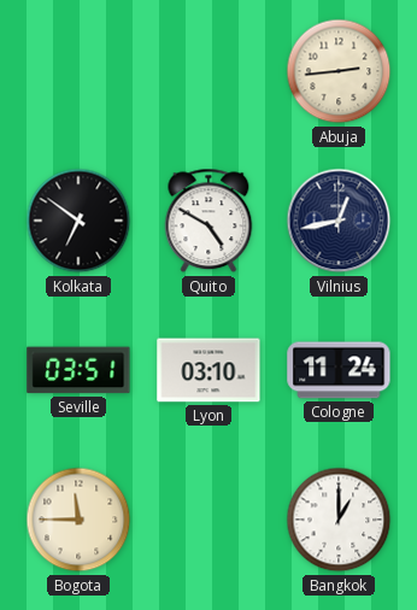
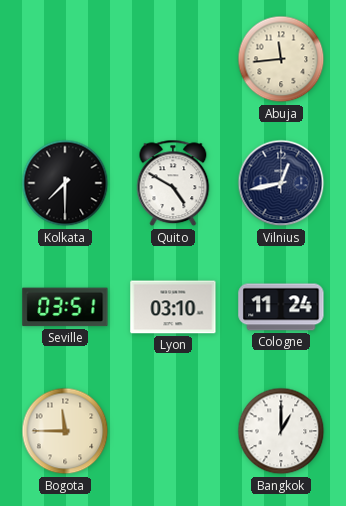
Abuja: 2:44 -> 11:44 (281, 59)
Kolkata: 6:51 -> 7:30 (65, 183)
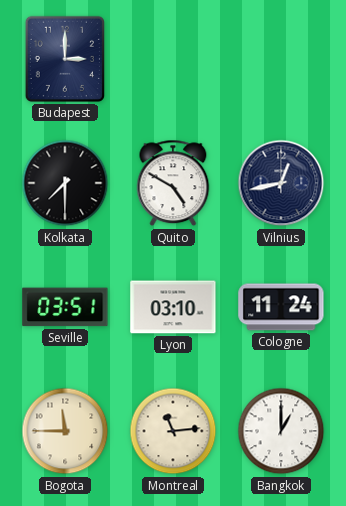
Budapest: none -> 3:00 (65, 59)
Abuja: 11:44 -> none (281, 59)
Montreal: none -> 11:14 (173, 431)
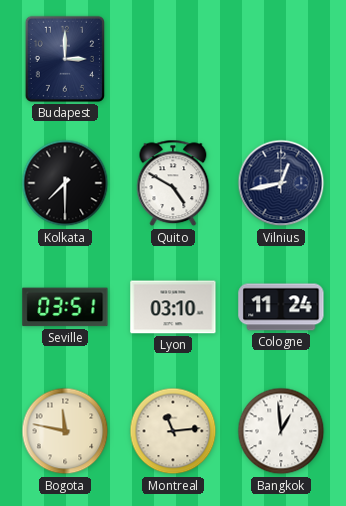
Bogota: 11:45 -> 11:47 (65, 431)
Bangkok: 1:00 -> 12:59 (281, 431)
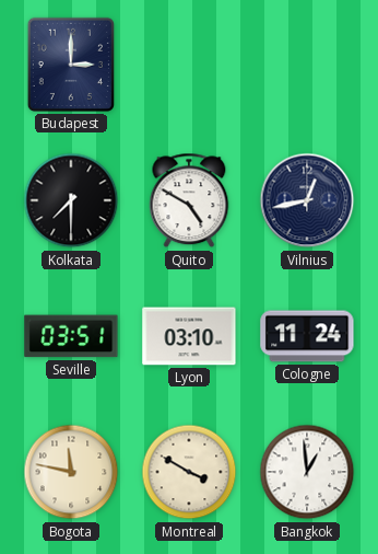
Montreal: 11:14 -> 3:50 (189, 472)
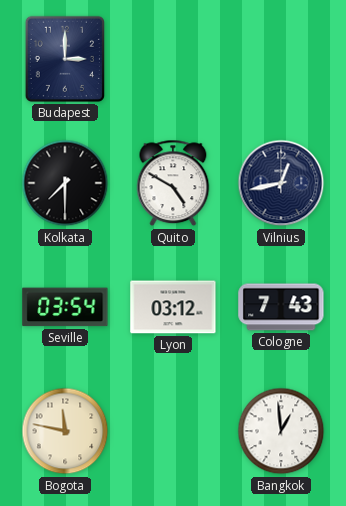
Seville: 03:51 -> 03:54 (65, 307)
Lyon: 03:10 -> 03:12 (173, 307)
Cologne: 11:24 -> 7:43 (281, 307)
Montreal: 3:50 -> none (189, 472)
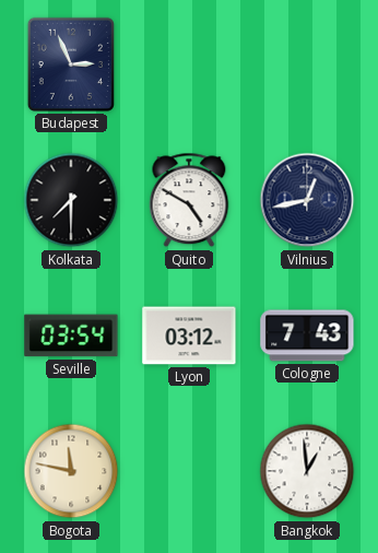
Budapest: 3:00 -> 2:56 (71, 64)
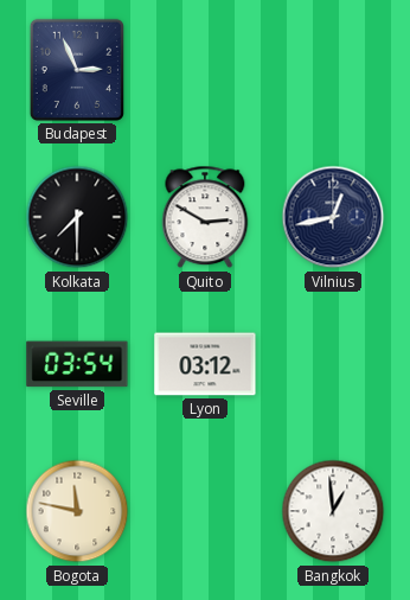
Quito: 4:50 -> 2:50 (205, 217)
Cologne: 7:43 -> none (307, 336)
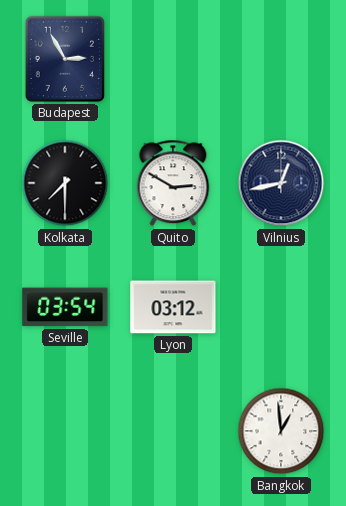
Budapest: 2:56 -> 2:55 (65, 59)
Bogota: 11:47 -> none (77, 511)
